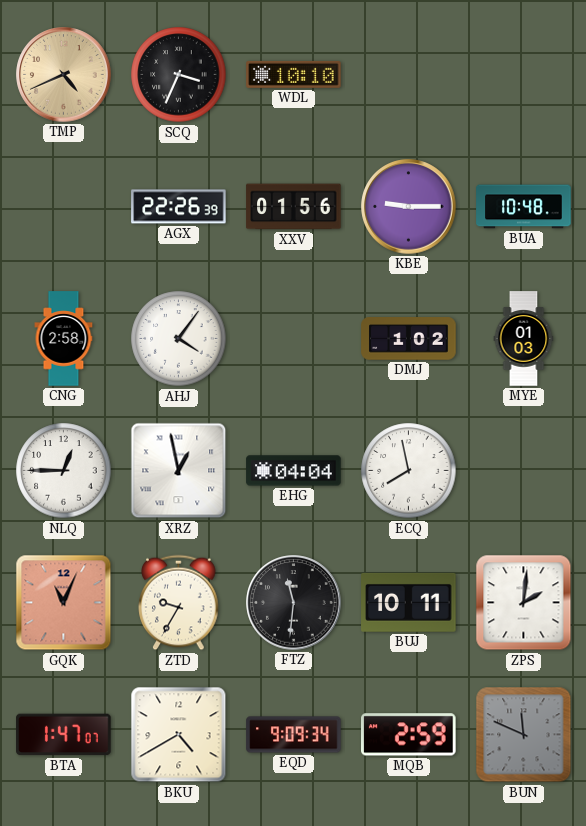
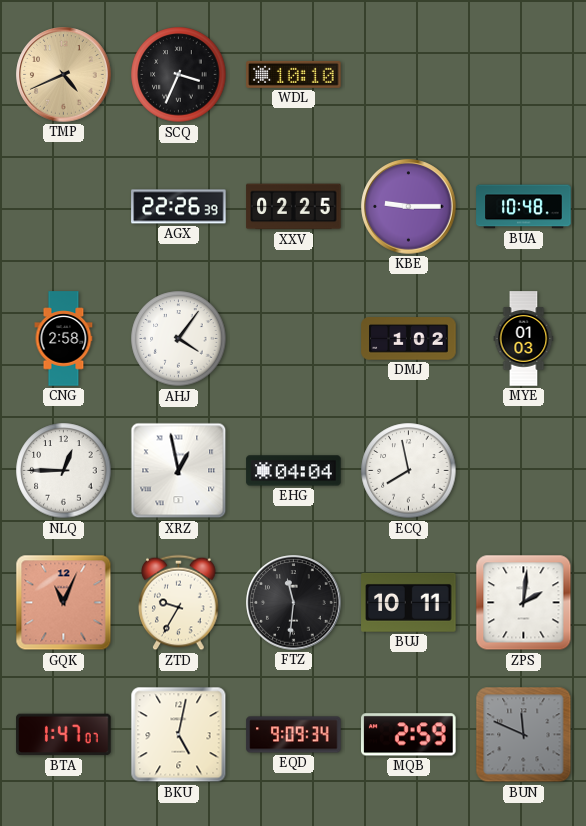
XXV: 01:56 -> 02:25 (294, 207)
BKU: 4:40 -> 5:02 (179, 735)
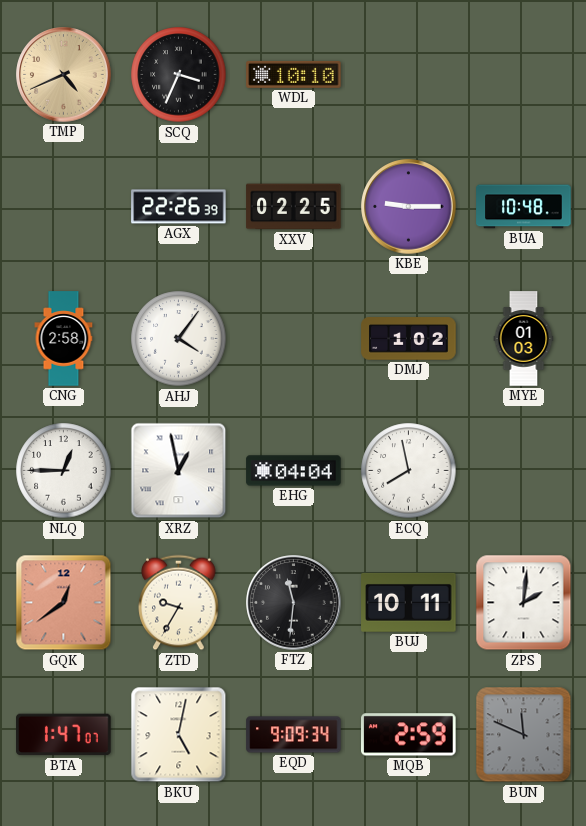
GQK: 11:04 -> 12:39 (64, 603)
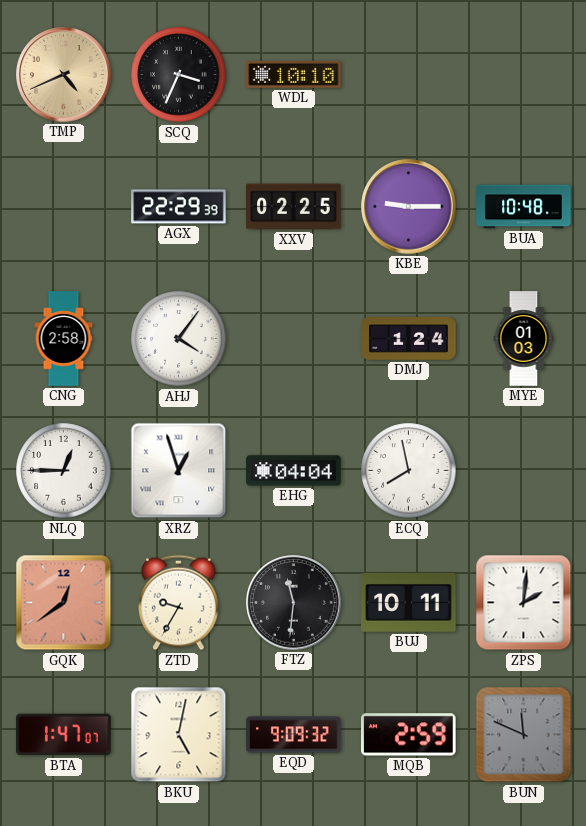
AGX: 22:26 -> 22:29 (179, 207)
DMJ: 1:02 -> 1:24 (409, 339)
XRZ: 12:58 -> 12:57 (179, 471)
EQD: 9:09:34 -> 9:09:32 (294, 735)
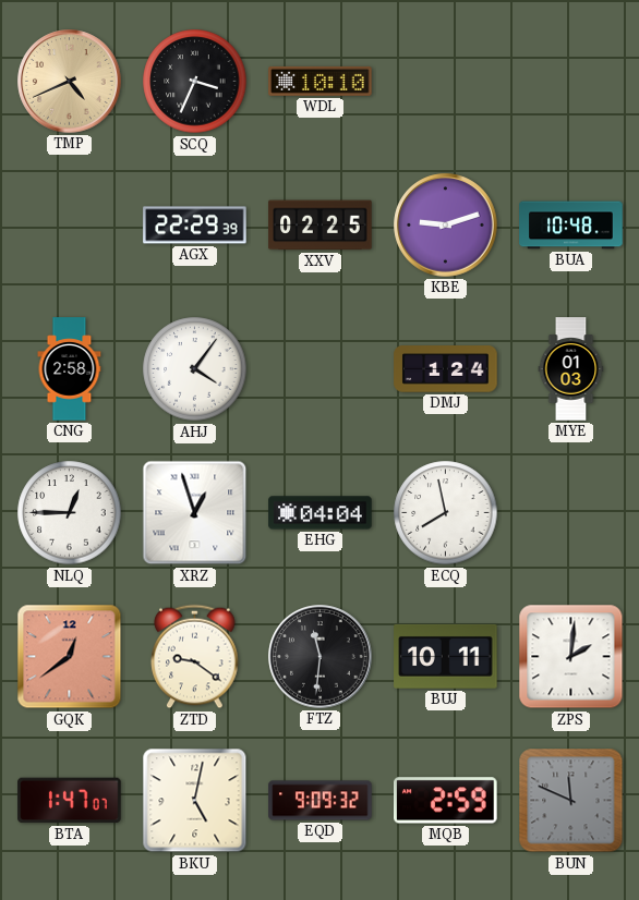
KBE: 9:15 -> 9:12 (446, 226)
ZTD: 9:35 -> 9:21 (195, 657)
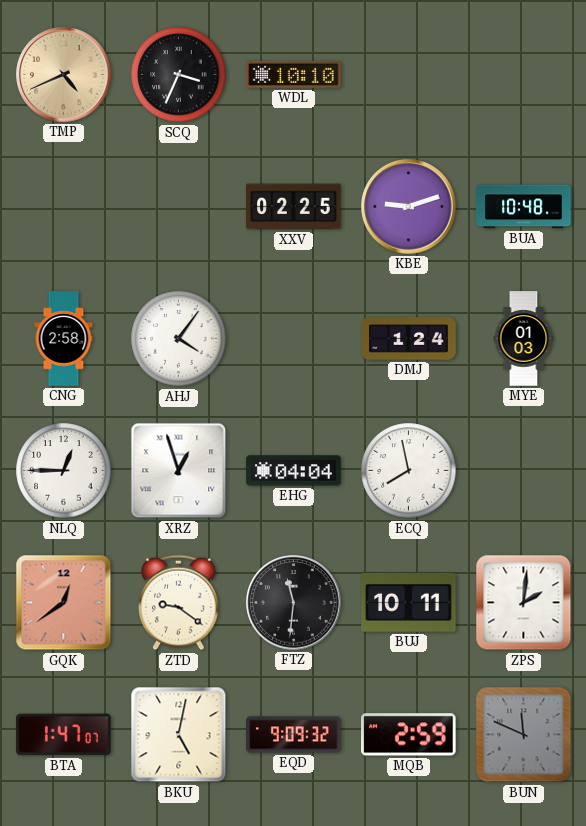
AGX: 22:29 -> none (195, 226)
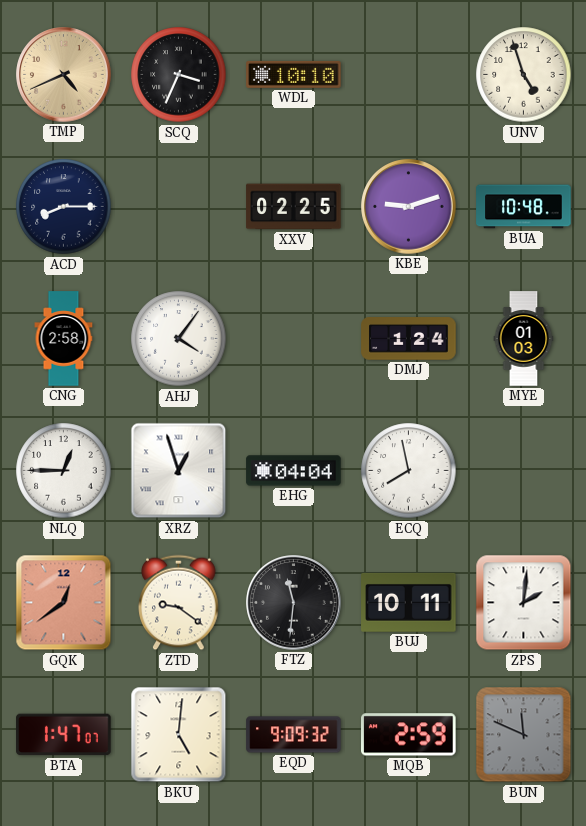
UNV: none -> 4:57 (524, 75)
ACD: none -> 8:15 (64, 207)
BKU: 5:02 -> 5:01 (179, 735)
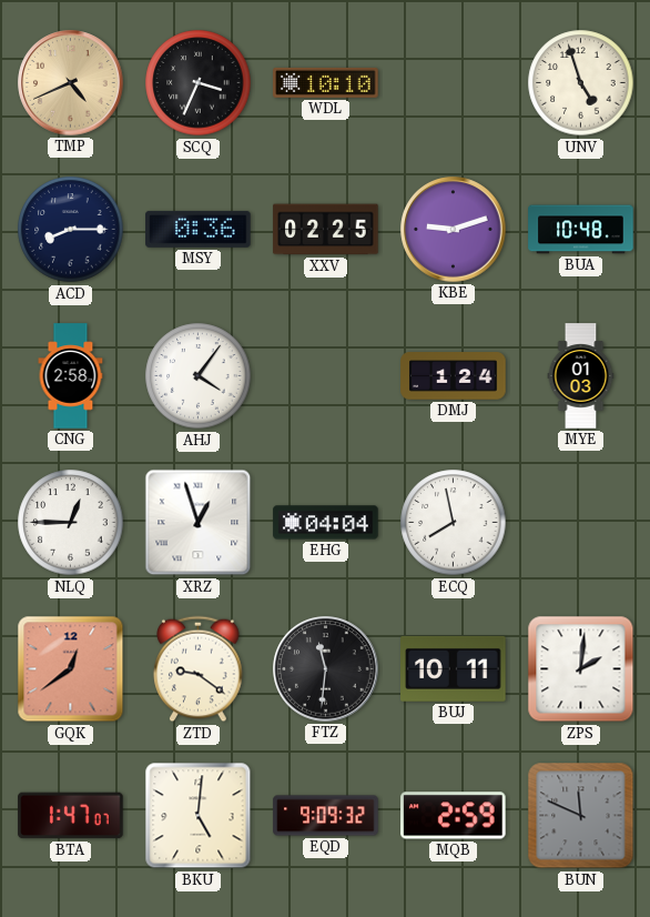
MSY: none -> 0:36 (199, 229)
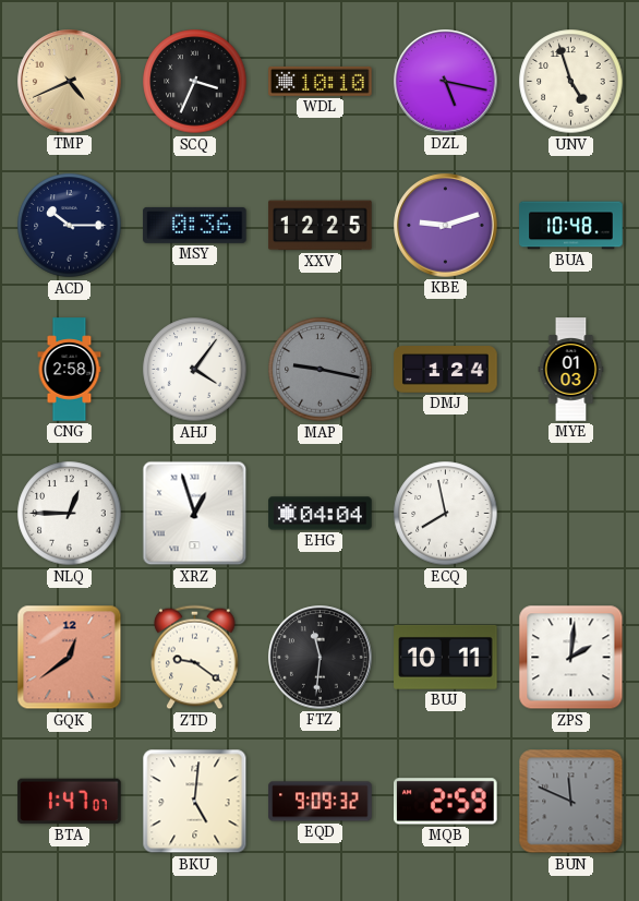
DZL: none -> 5:17 (446, 82)
ACD: 8:15 -> 10:15 (70, 226)
XXV: 02:25 -> 12:25 (321, 226)
MAP: none -> 9:17 (321, 370)
